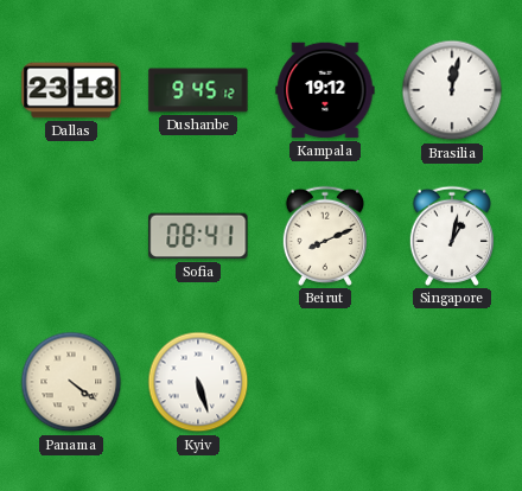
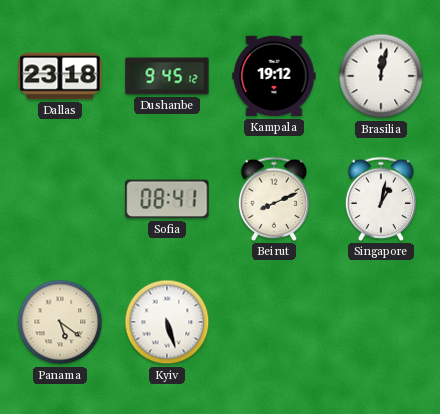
Panama: 4:21 -> 5:21 (60, 322)
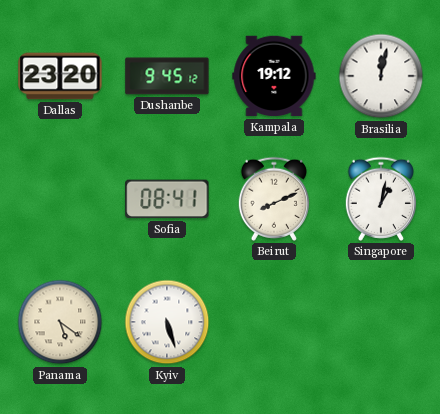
Dallas: 23:18 -> 23:20 (60, 76)
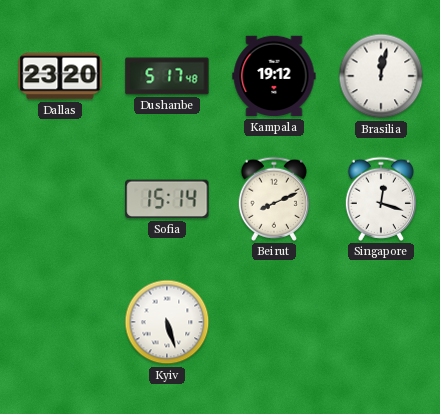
Dushanbe: 9:45 -> 5:17 (167, 76)
Sofia: 08:41 -> 15:14 (167, 199)
Singapore: 1:02 -> 12:18 (381, 199)
Panama: 5:21 -> none (60, 322)
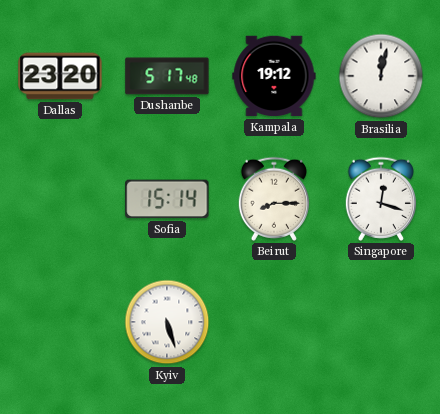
Beirut: 8:11 -> 8:15 (274, 199)
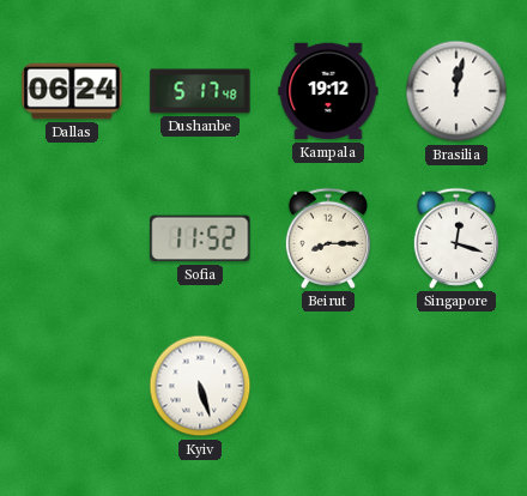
Dallas: 23:20 -> 06:24 (72, 91)
Sofia: 15:14 -> 11:52 (200, 238)
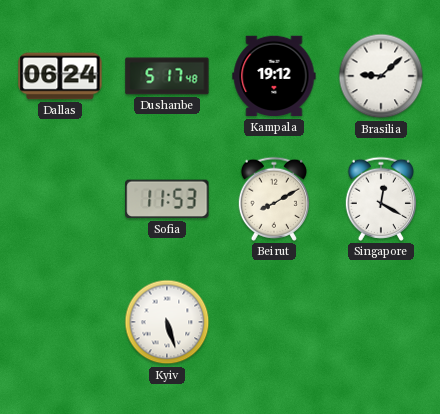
Brasilia: 12:02 -> 9:08 (381, 76)
Sofia: 11:52 -> 11:53 (167, 199)
Beirut: 8:15 -> 8:10 (274, 199)
Singapore: 12:18 -> 12:20 (381, 199)
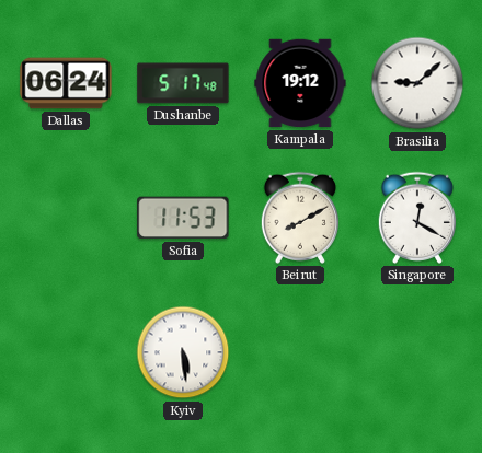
Kyiv: 5:27 -> 5:29 (183, 352)
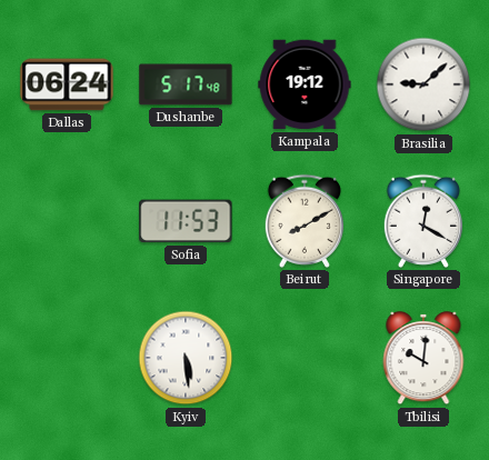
Tbilisi: none -> 10:01 (423, 359)
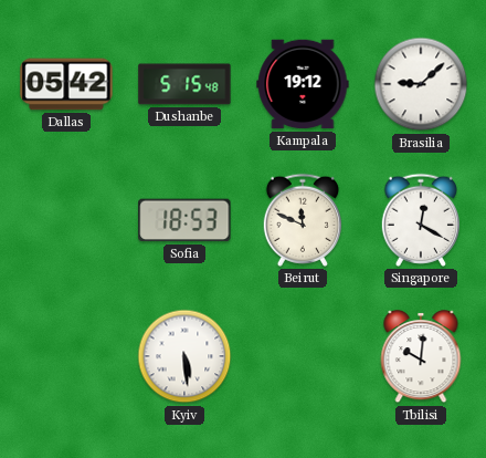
Dallas: 06:24 -> 05:42 (66, 84)
Dushanbe: 5:17 -> 5:15 (184, 84)
Sofia: 11:53 -> 18:53 (184, 220)
Beirut: 8:10 -> 11:49 (303, 220)
